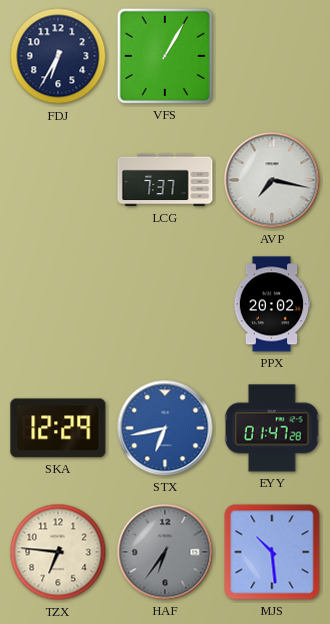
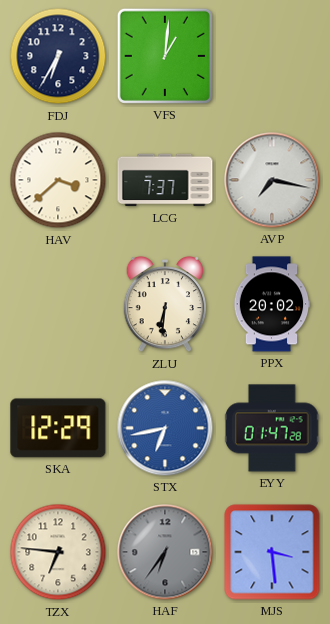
VFS: 1:05 -> 1:01 (165, 56)
HAV: none -> 3:38 (58, 180)
ZLU: none -> 6:31 (165, 304)
MJS: 10:29 -> 3:29 (272, 552)
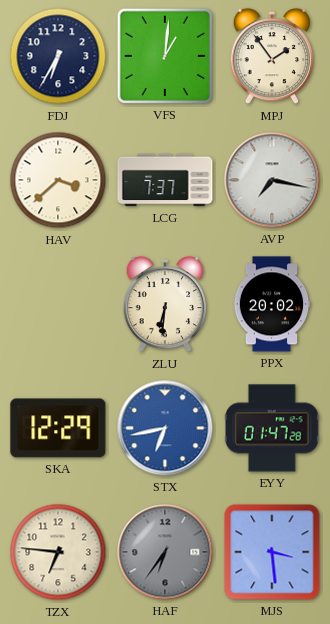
MPJ: none -> 1:54 (272, 56)
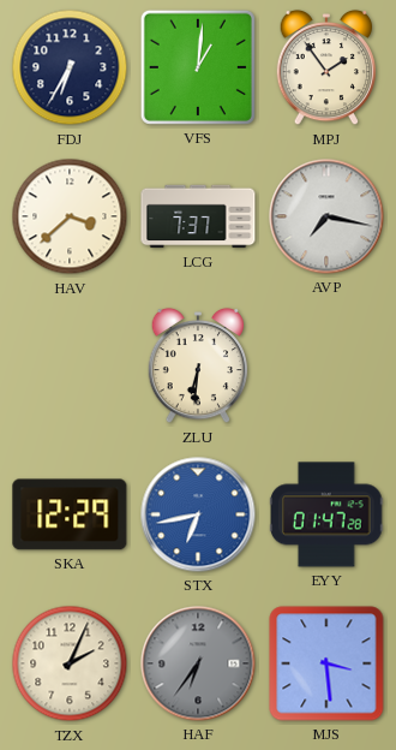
PPX: 20:02 -> none (272, 304)
TZX: 6:46 -> 2:04 (70, 663)
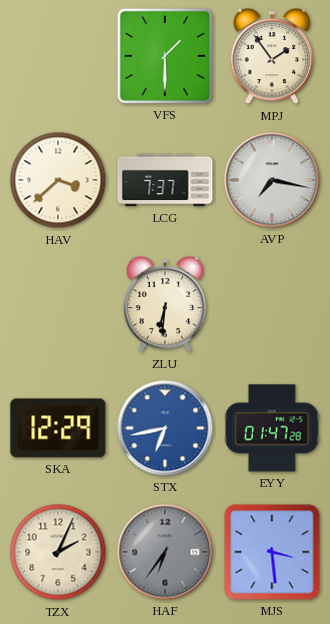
FDJ: 6:35 -> none (70, 67)
VFS: 1:01 -> 1:30 (165, 56)
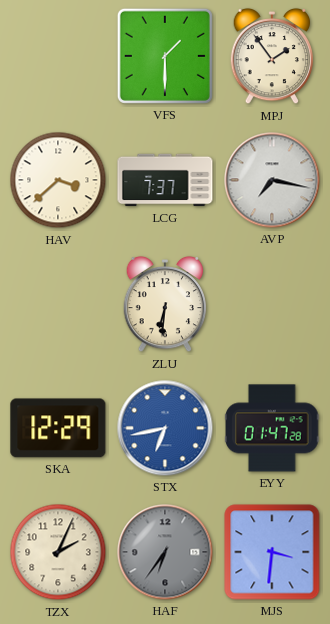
MJS: 3:29 -> 3:31 (272, 552)
